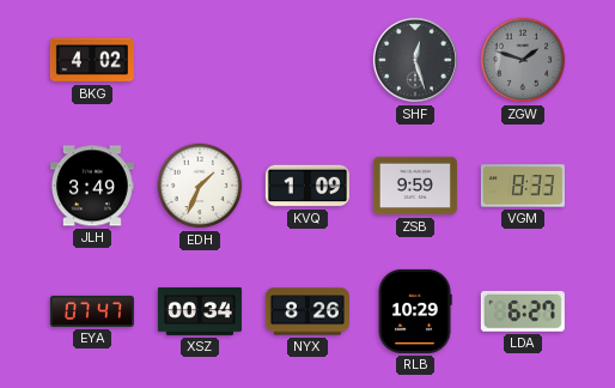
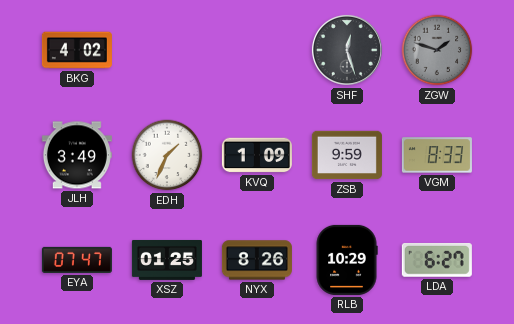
XSZ: 00:34 -> 01:25 (167, 260)
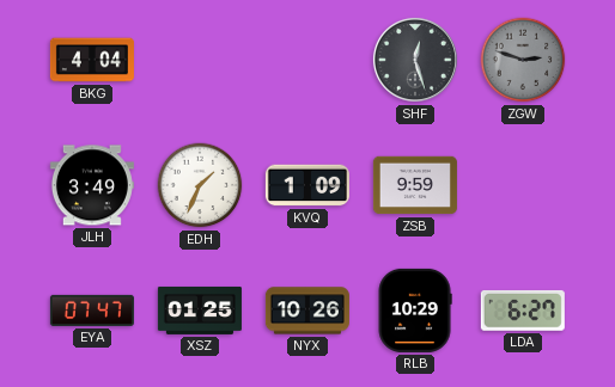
BKG: 4:02 -> 4:04 (92, 60)
ZGW: 1:48 -> 2:48 (523, 60)
VGM: 8:33 -> none (437, 155)
NYX: 8:26 -> 10:26 (307, 311)
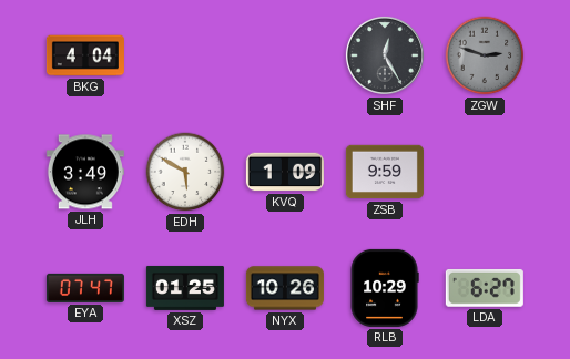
SHF: 12:27 -> 12:25 (385, 55)
EDH: 1:34 -> 5:50 (185, 172)
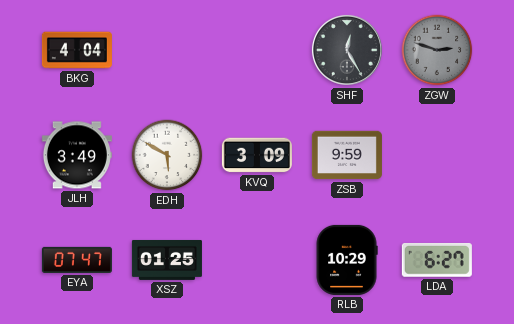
KVQ: 1:09 -> 3:09 (257, 155)
NYX: 10:26 -> none (285, 288)
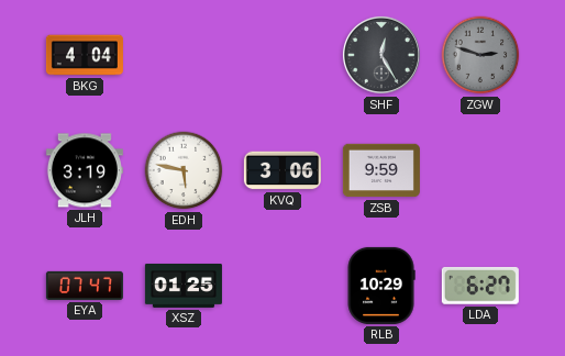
JLH: 3:49 -> 3:19 (85, 170)
EDH: 5:50 -> 5:47 (184, 170)
KVQ: 3:09 -> 3:06 (282, 170)
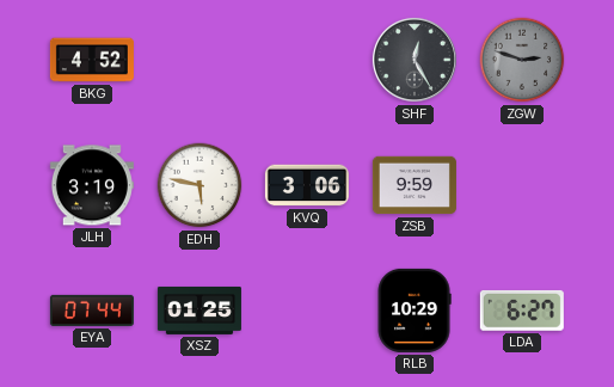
BKG: 4:04 -> 4:52 (92, 60)
EYA: 07:47 -> 07:44 (92, 311)
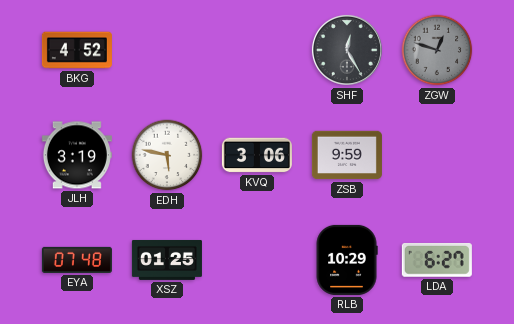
ZGW: 2:48 -> 12:48 (437, 50)
EYA: 07:44 -> 07:48 (77, 260)
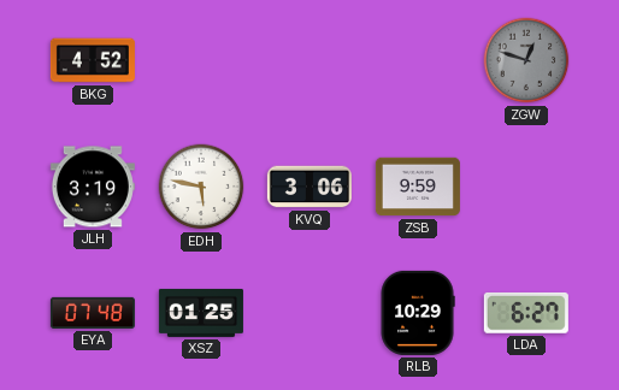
SHF: 12:25 -> none (347, 50)
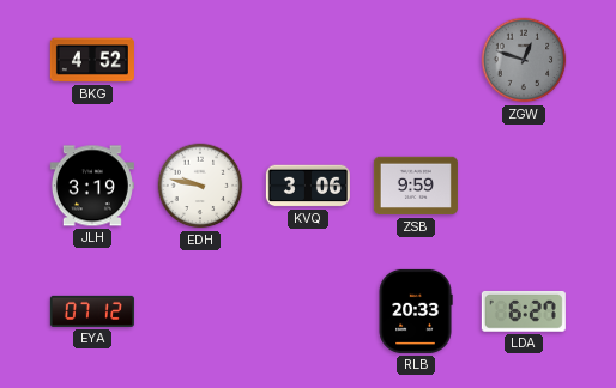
EDH: 5:47 -> 9:47 (200, 186)
EYA: 07:48 -> 07:12 (92, 311)
XSZ: 01:25 -> none (201, 313)
RLB: 10:29 -> 20:33 (416, 311)
